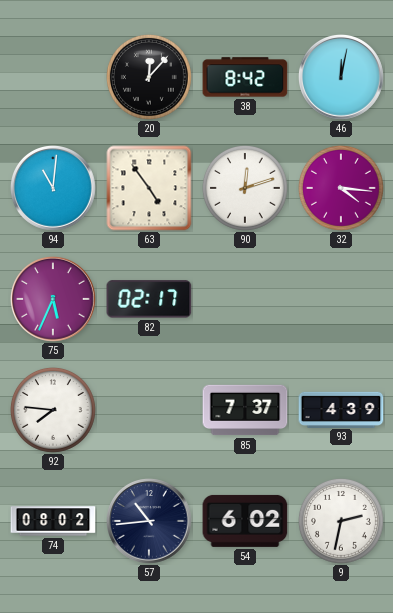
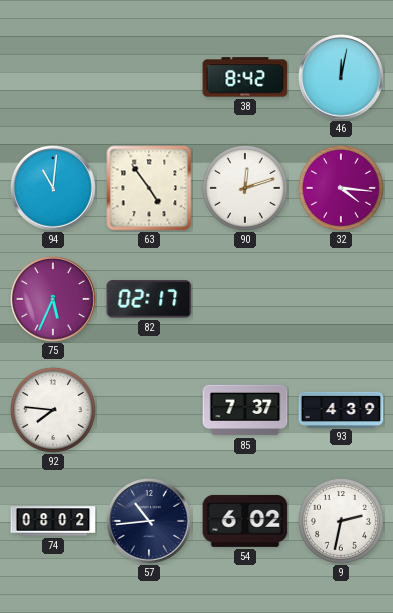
20: 12:07 -> none (149, 77)
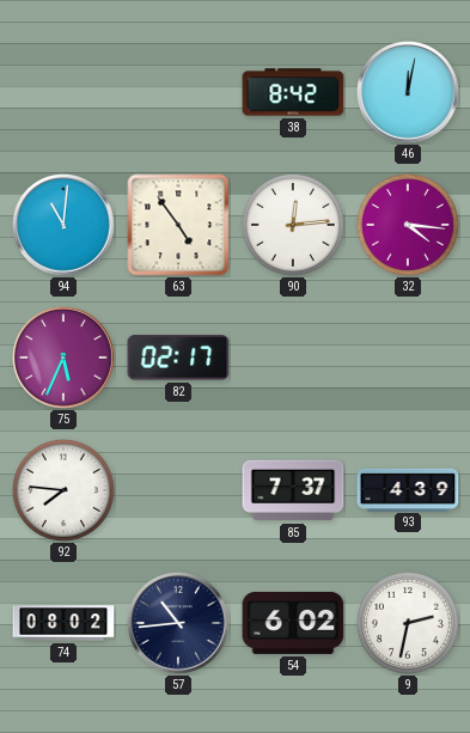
90: 12:12 -> 12:14 (293, 225)
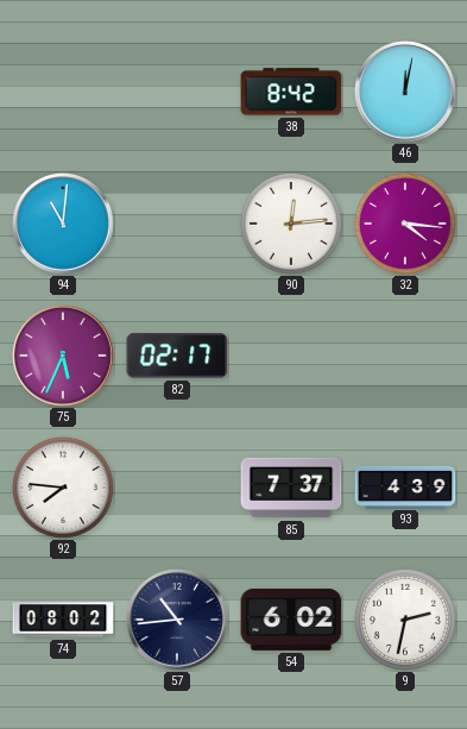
63: 4:54 -> none (178, 225)
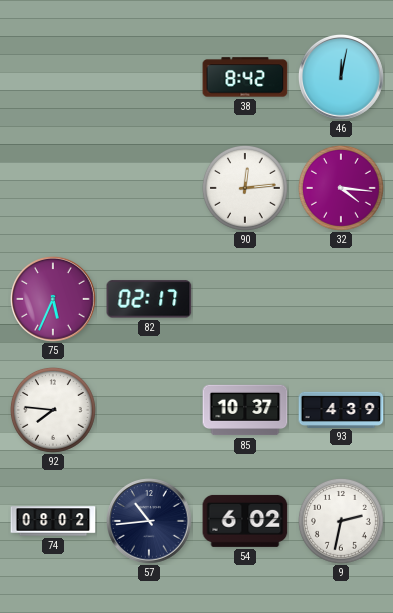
94: 11:01 -> none (64, 225)
85: 7:37 -> 10:37 (245, 410)
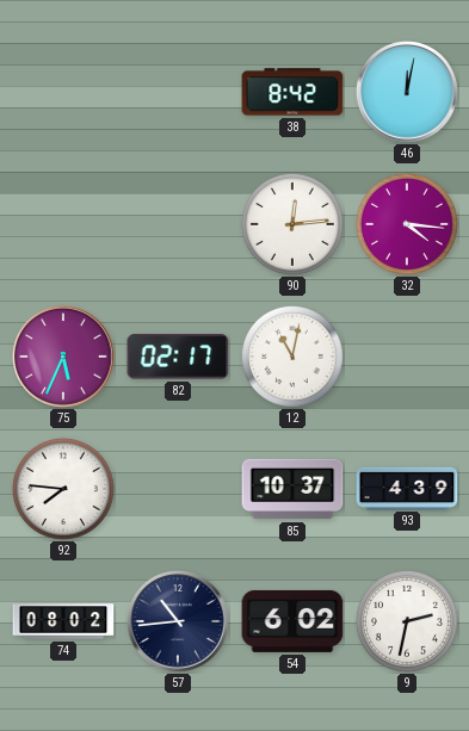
12: none -> 11:02 (292, 357)
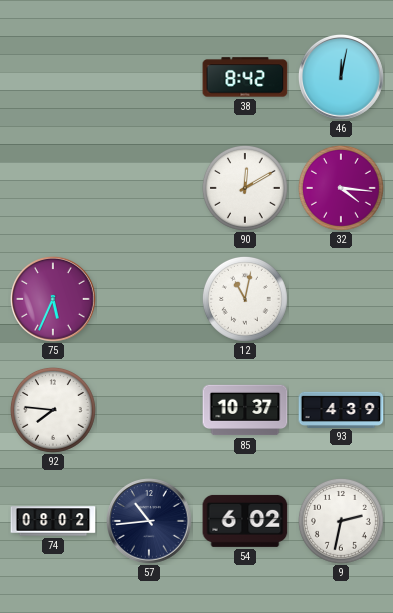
90: 12:14 -> 12:10 (245, 188)
82: 02:17 -> none (178, 357)
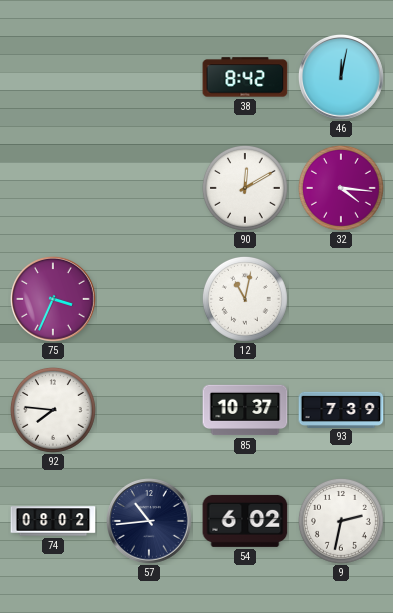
75: 5:34 -> 3:34 (54, 300)
93: 4:39 -> 7:39 (341, 409)
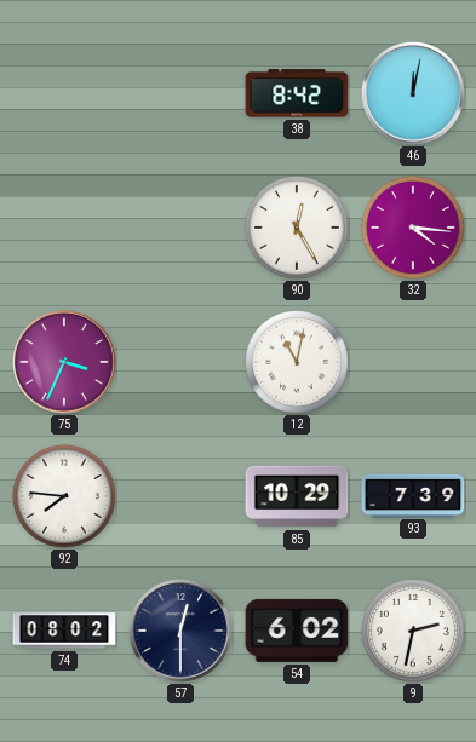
90: 12:10 -> 12:25 (297, 228)
85: 10:37 -> 10:29 (297, 496)
57: 10:44 -> 12:30 (182, 632)
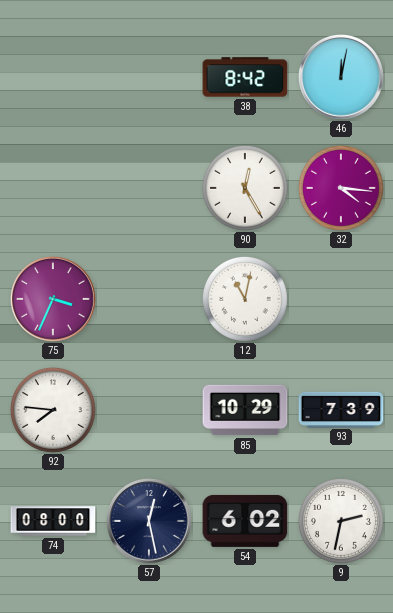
74: 08:02 -> 08:00 (53, 521)
57: 12:30 -> 12:28 (150, 522)
